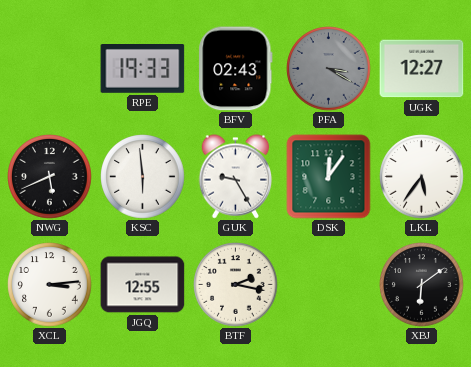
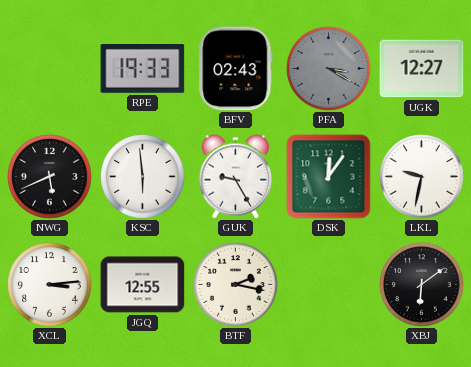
LKL: 5:36 -> 9:32 (422, 177)
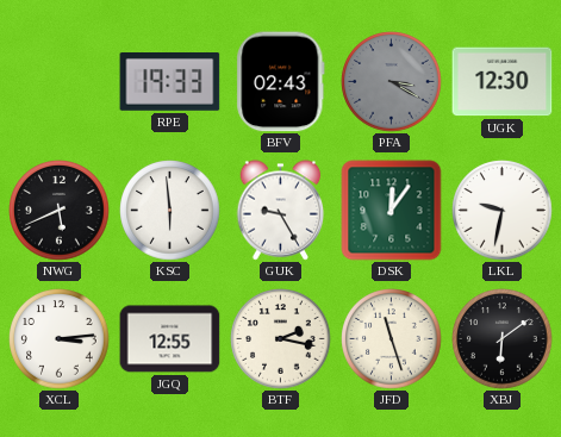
UGK: 12:27 -> 12:30 (503, 82)
JFD: none -> 11:27 (392, 339)
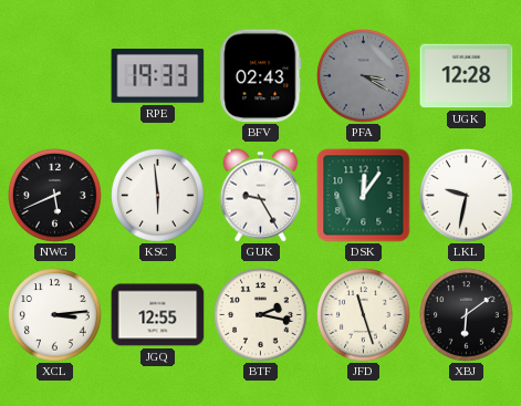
UGK: 12:30 -> 12:28 (467, 76)
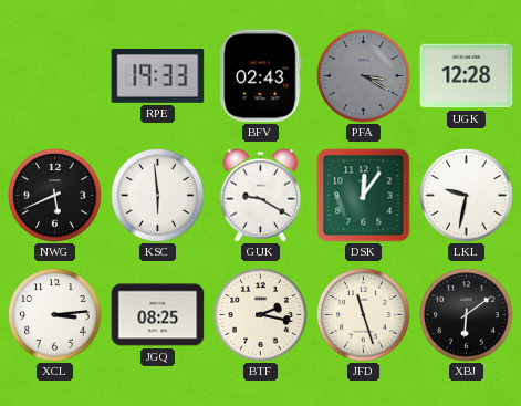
GUK: 9:25 -> 9:20 (261, 196)
JGQ: 12:55 -> 08:25 (158, 315)
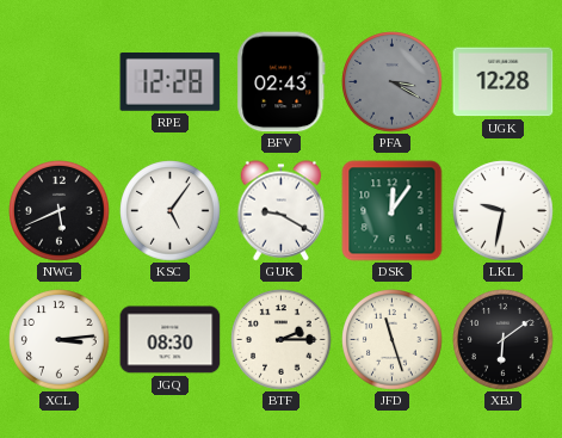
RPE: 19:33 -> 12:28 (171, 82)
KSC: 5:59 -> 5:06 (171, 211)
JGQ: 08:25 -> 08:30 (171, 340)
BTF: 2:17 -> 2:15 (282, 340)
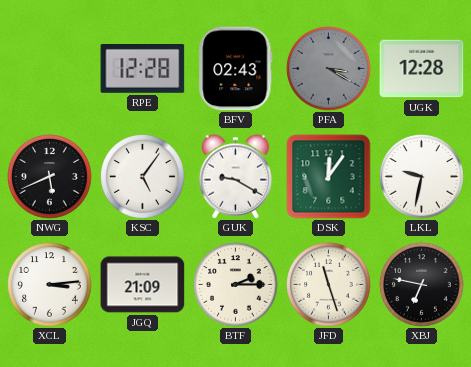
JGQ: 08:30 -> 21:09 (143, 285)
XBJ: 6:09 -> 6:47 (422, 285)
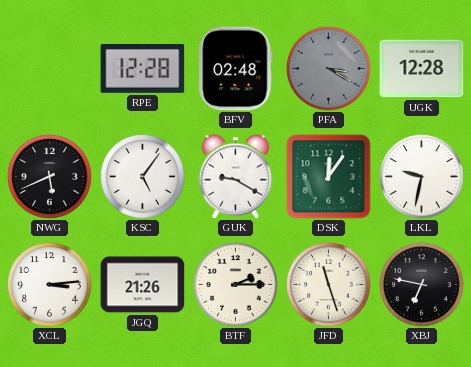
BFV: 02:43 -> 02:48 (236, 69)
JGQ: 21:09 -> 21:26 (143, 285)
